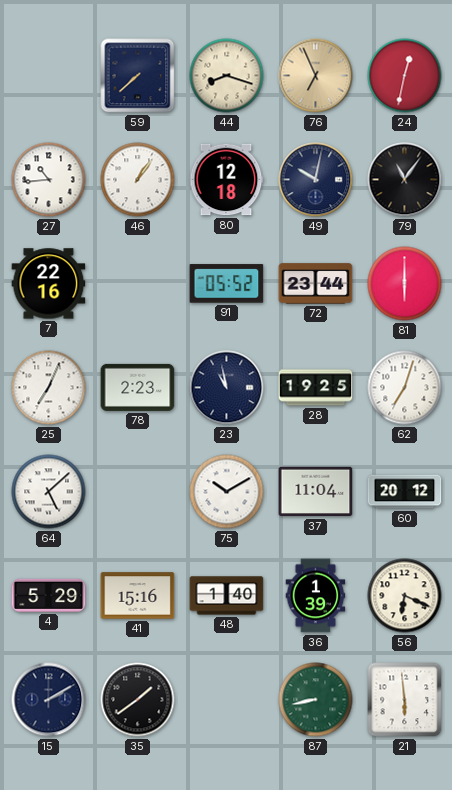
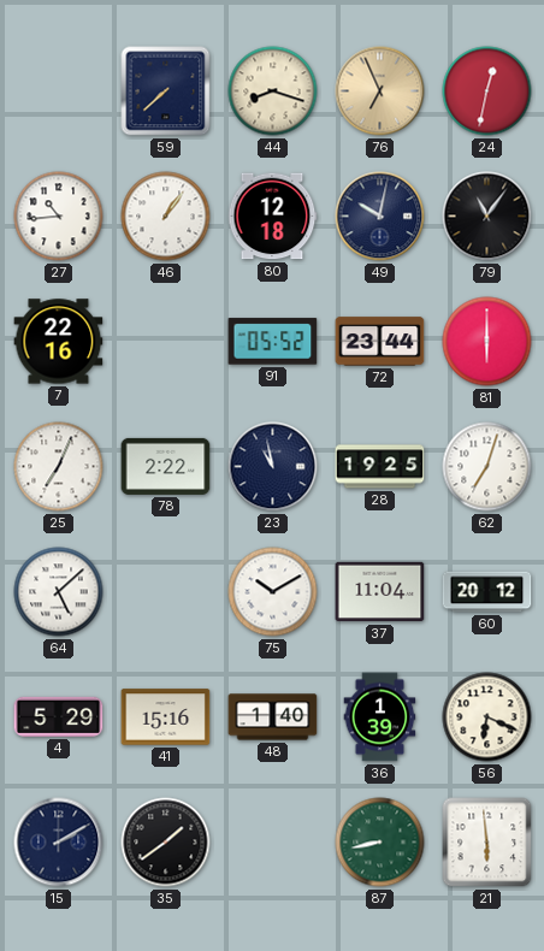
78: 2:23 -> 2:22 (166, 466)
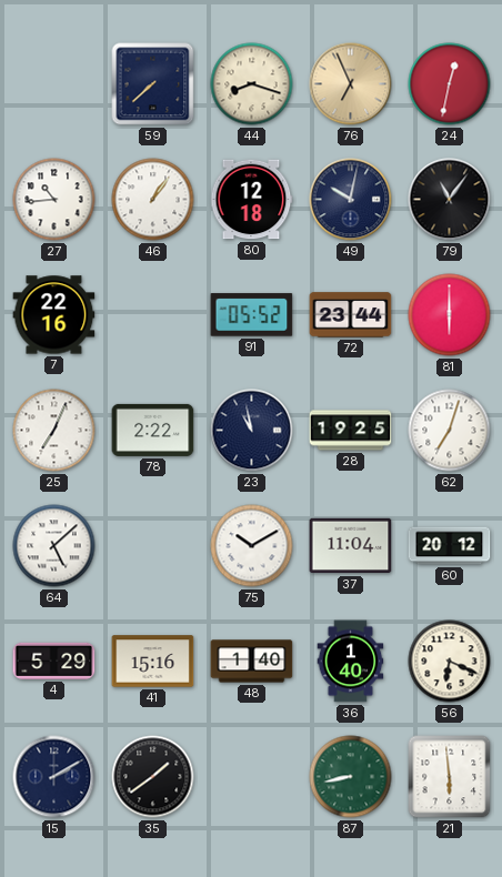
36: 1:39 -> 1:40 (351, 662)
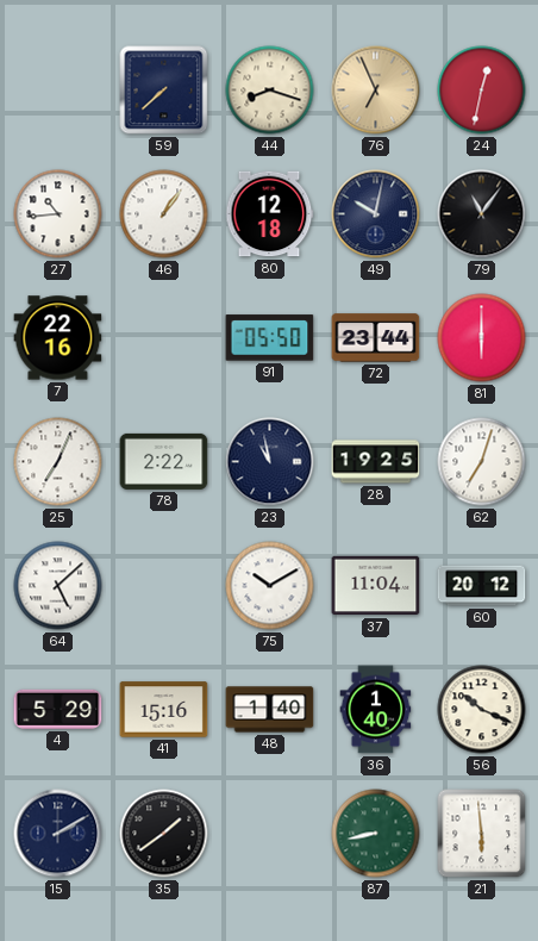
91: 05:52 -> 05:50 (270, 338)
56: 6:19 -> 10:19 (482, 710)
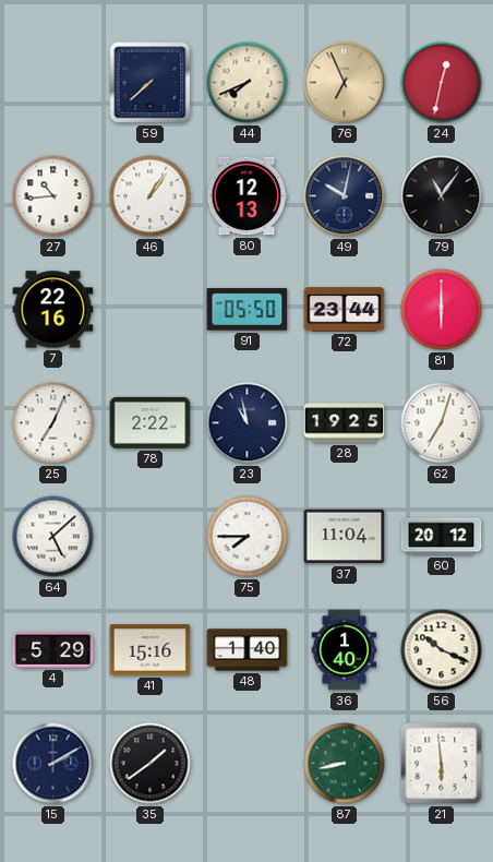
44: 8:18 -> 7:41 (248, 83)
80: 12:18 -> 12:13 (246, 196)
75: 10:10 -> 7:45 (248, 537)
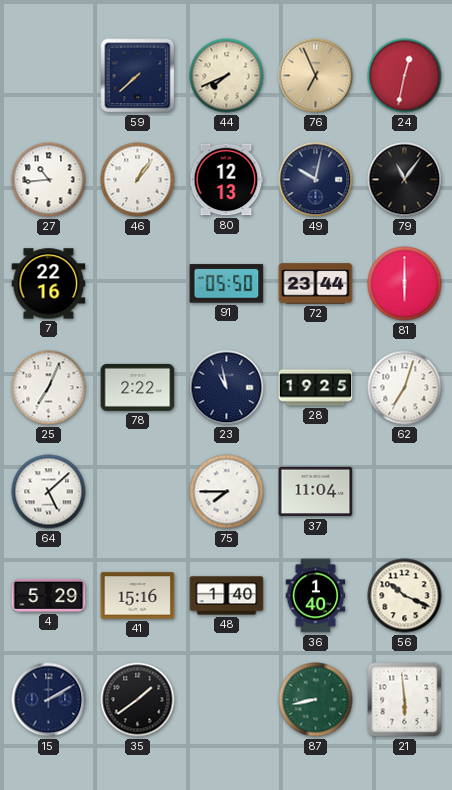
60: 20:12 -> none (442, 537)
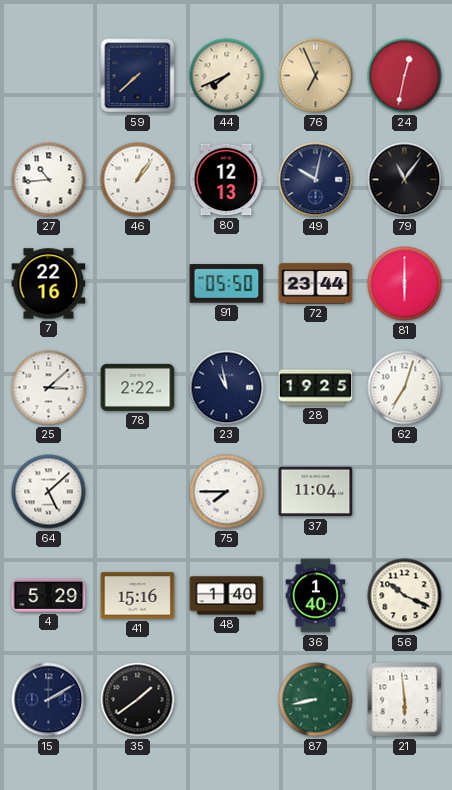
25: 7:04 -> 3:08 (49, 388)
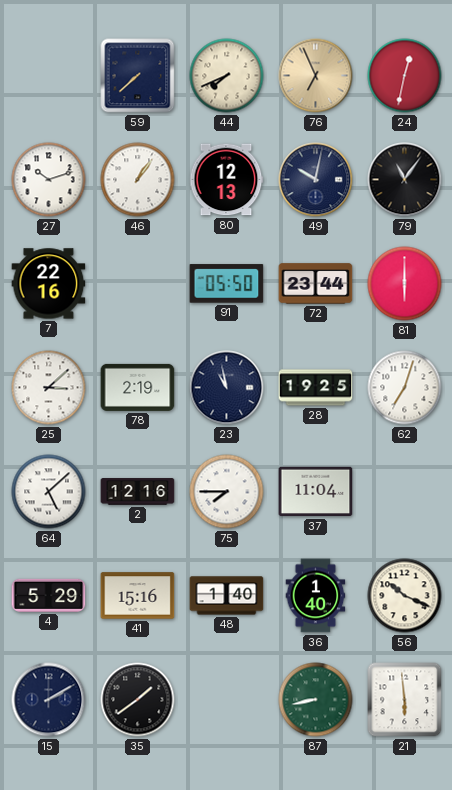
27: 10:44 -> 10:12 (49, 180)
78: 2:22 -> 2:19 (138, 387)
2: none -> 12:16 (138, 492)
